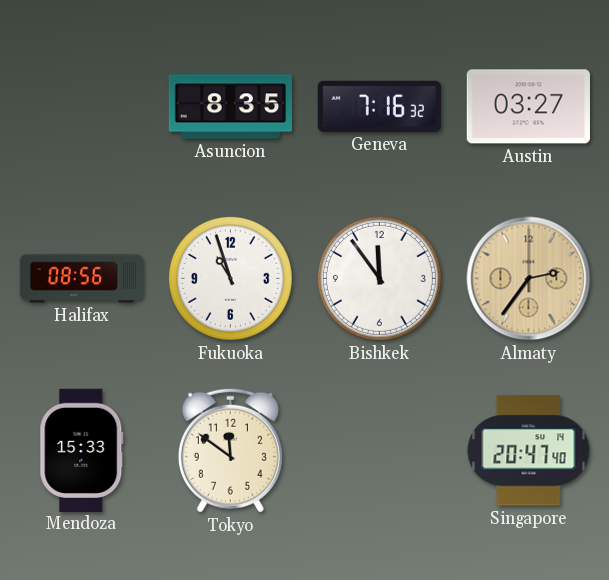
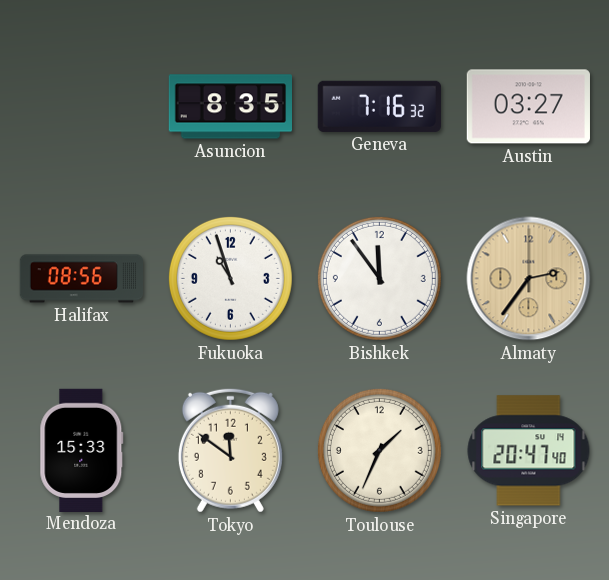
Toulouse: none -> 1:34 (379, 450)
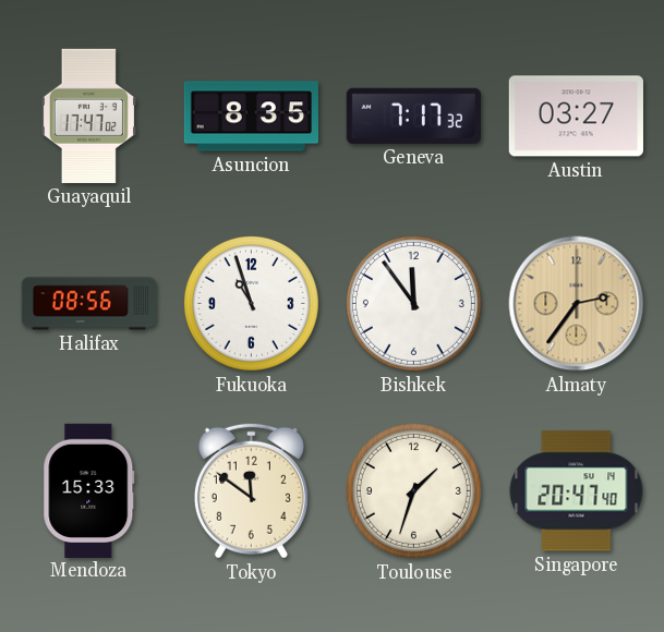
Guayaquil: none -> 17:47 (88, 116)
Geneva: 7:16 -> 7:17 (413, 116)
Toulouse: 1:34 -> 1:33 (413, 490)
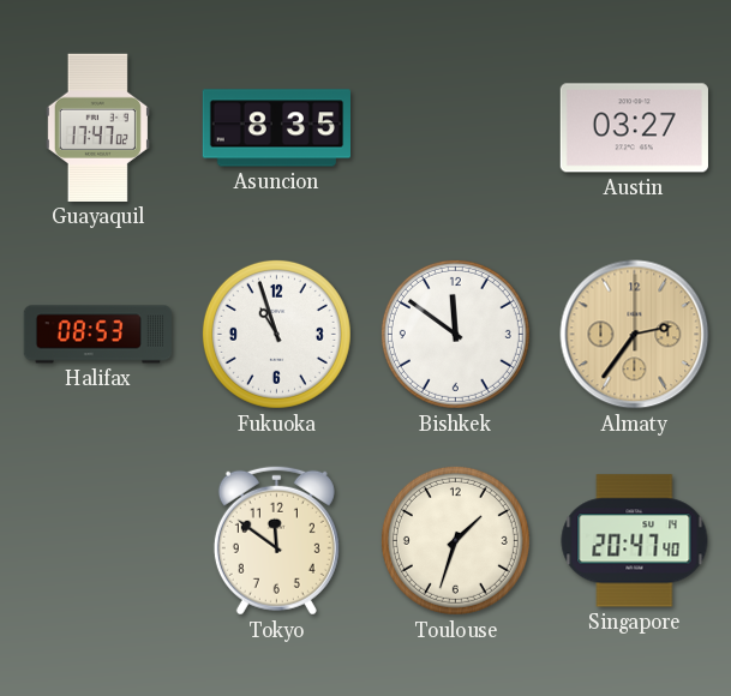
Geneva: 7:17 -> none (413, 116)
Halifax: 08:56 -> 08:53 (97, 335)
Bishkek: 11:54 -> 11:51 (455, 334)
Mendoza: 15:33 -> none (89, 490)
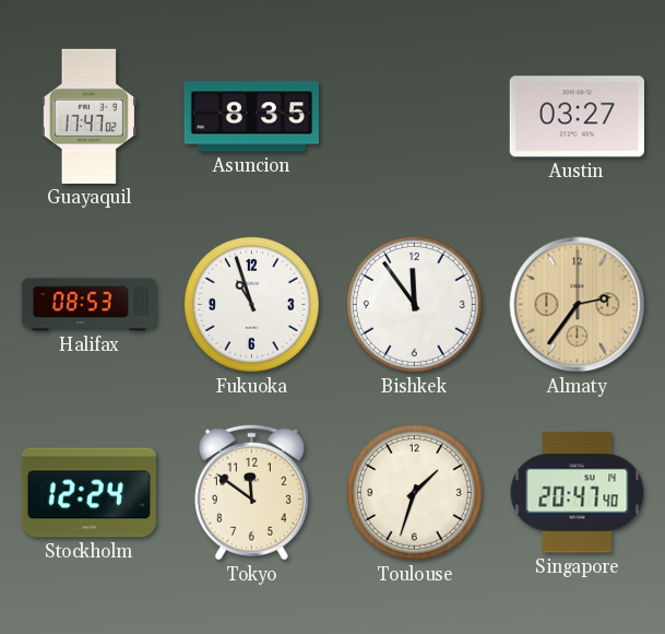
Bishkek: 11:51 -> 11:54 (414, 304)
Stockholm: none -> 12:24 (88, 493)
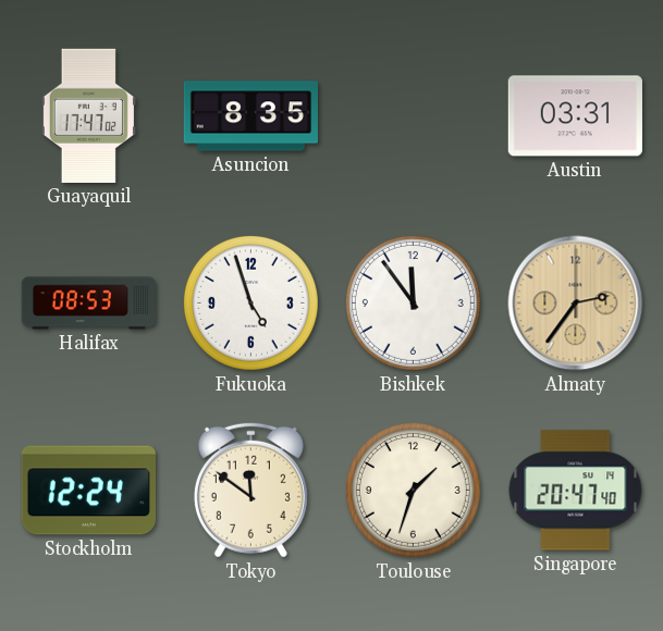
Austin: 03:27 -> 03:31 (575, 116)
Fukuoka: 10:57 -> 4:57 (250, 302)
